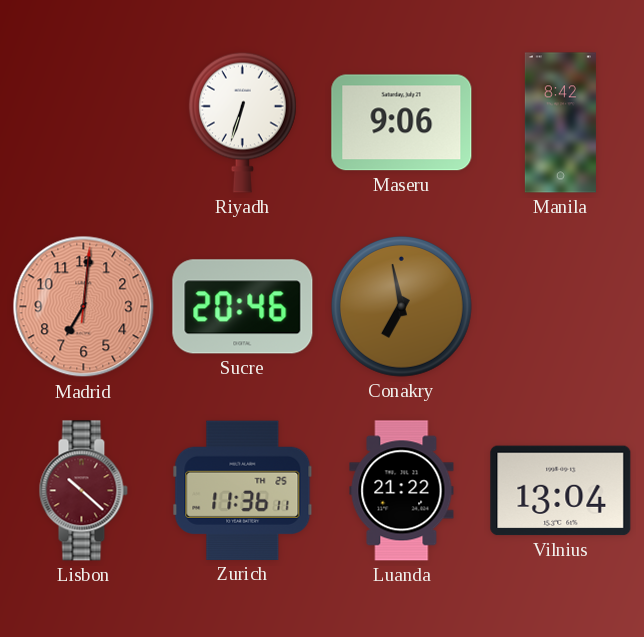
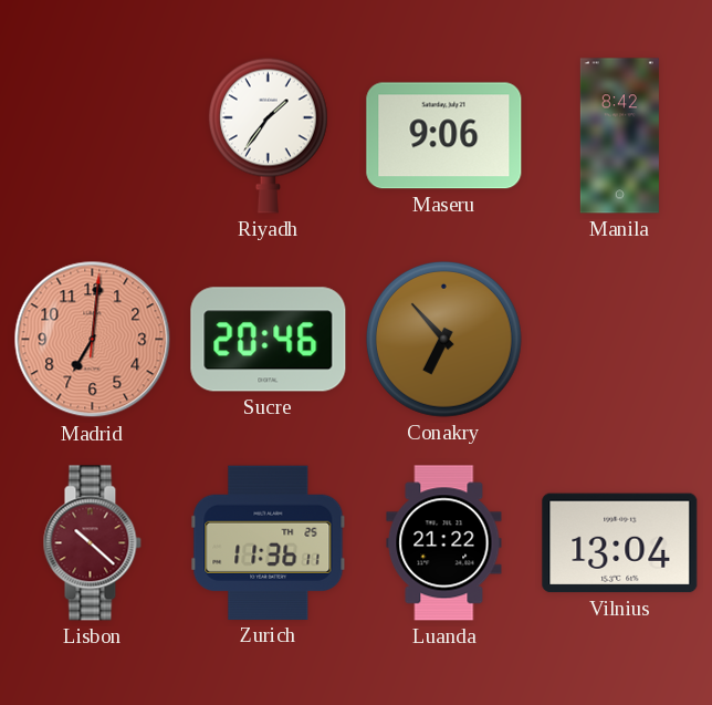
Riyadh: 6:33 -> 1:36 (268, 135)
Conakry: 6:58 -> 6:53 (443, 339)
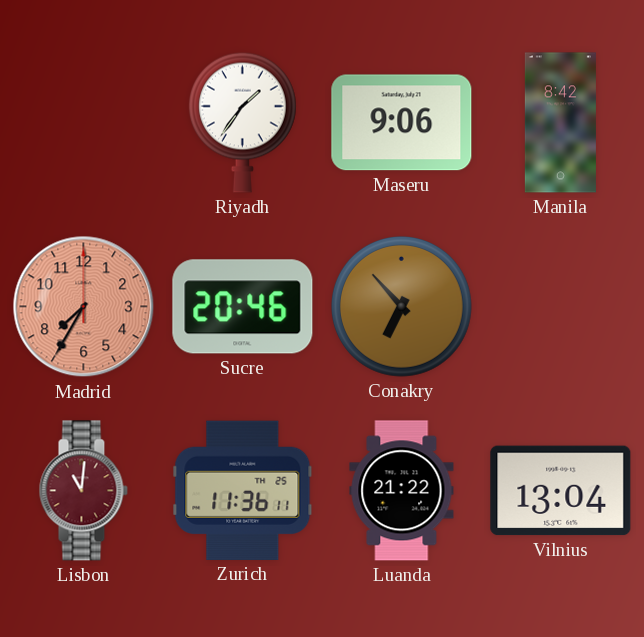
Madrid: 7:01 -> 7:35 (84, 307)
Lisbon: 10:22 -> 11:01 (83, 491)
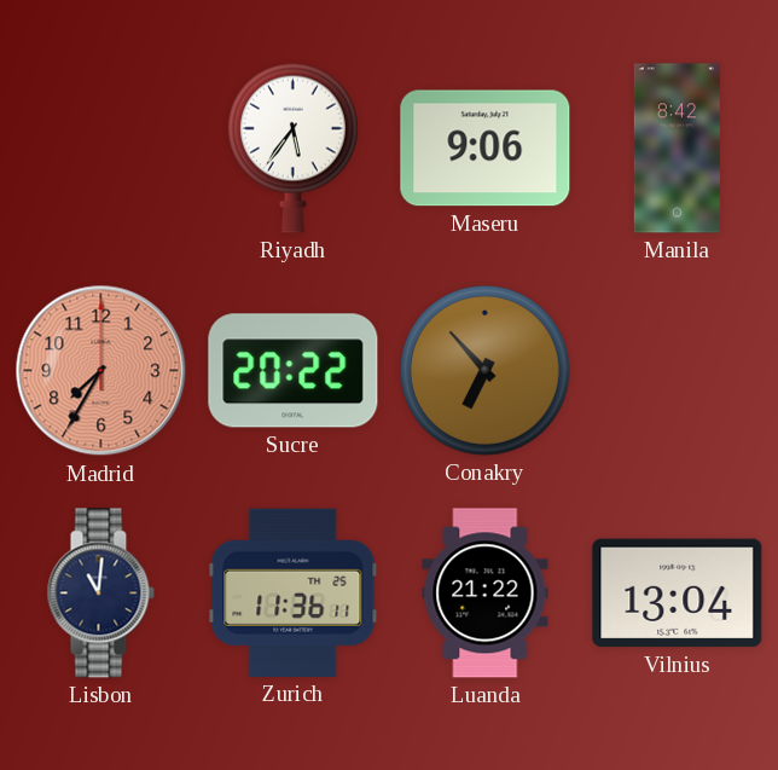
Riyadh: 1:36 -> 5:36 (292, 147)
Sucre: 20:46 -> 20:22 (294, 371)
Lisbon dial: burgundy -> navy (100, 594)
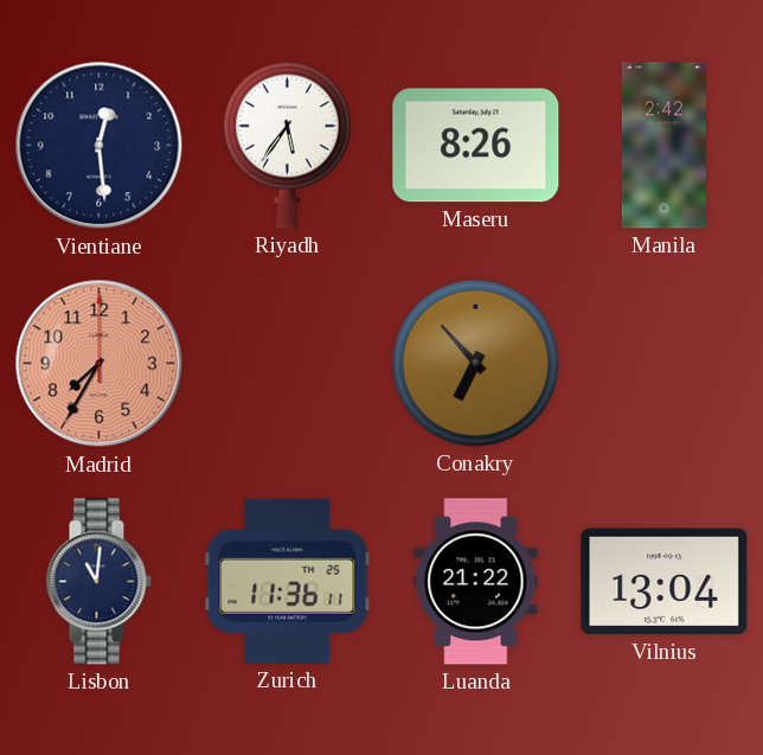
Vientiane: none -> 12:29 (100, 146)
Maseru: 9:06 -> 8:26 (476, 146)
Manila: 8:42 -> 2:42 (663, 146)
Sucre: 20:22 -> none (294, 371)
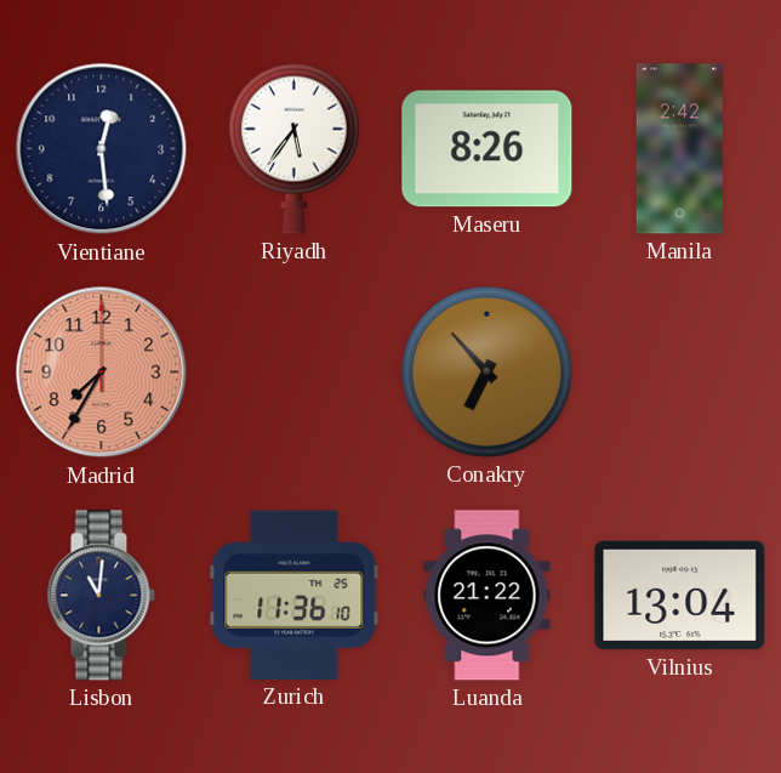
Zurich: 11:36:11 -> 11:36:10 (295, 595)
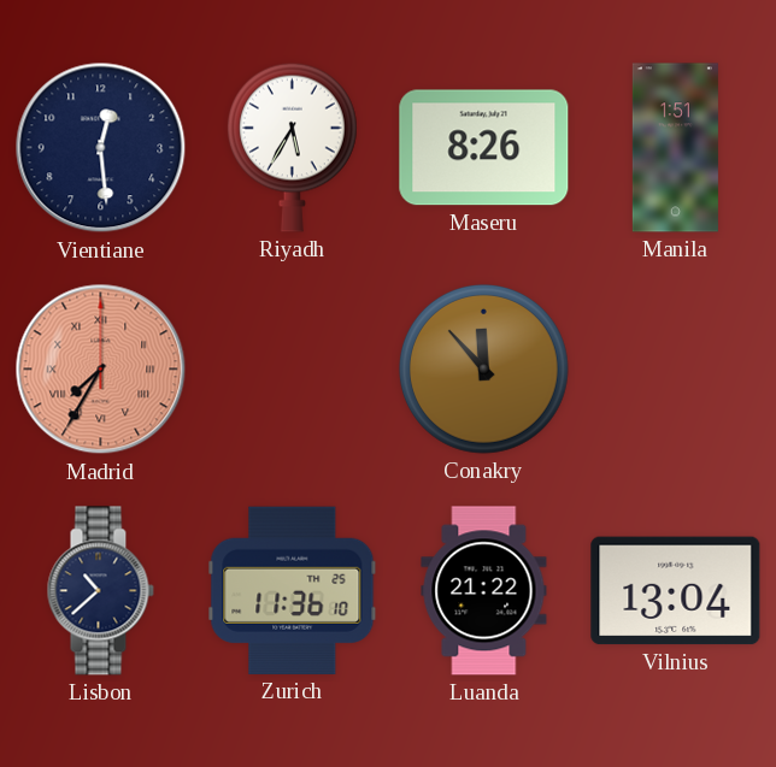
Riyadh: 5:36 -> 5:35 (292, 147)
Manila: 2:42 -> 1:51 (675, 148)
Madrid numerals: Arabic -> Roman (101, 370)
Conakry: 6:53 -> 11:53 (483, 368)
Lisbon: 11:01 -> 10:38 (100, 591)
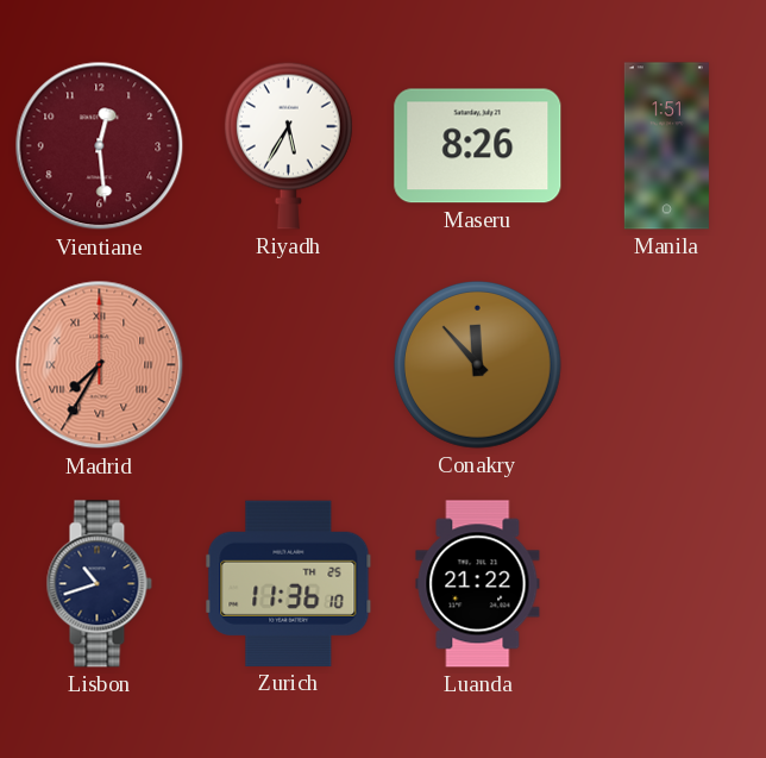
Vientiane dial: navy -> burgundy (100, 146)
Lisbon: 10:38 -> 10:42 (99, 584)
Vilnius: 13:04 -> none (676, 591)
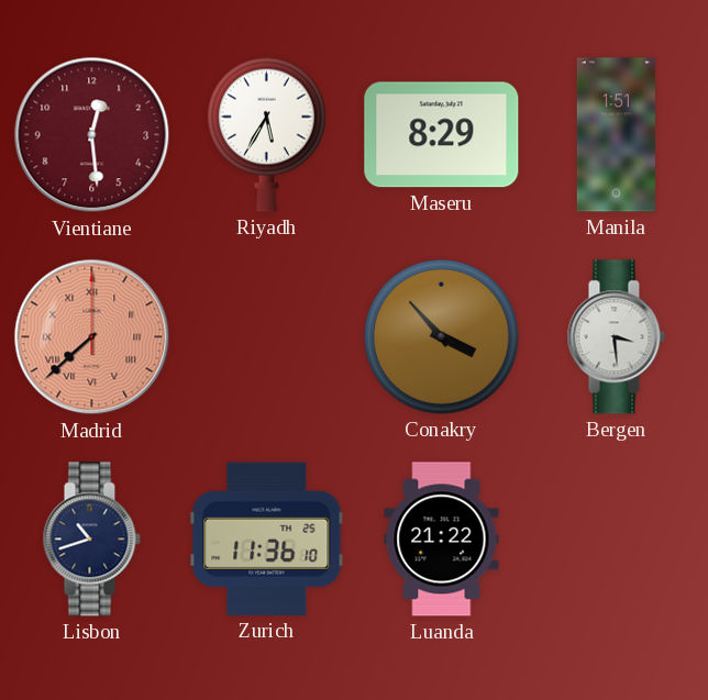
Maseru: 8:26 -> 8:29 (442, 135)
Madrid: 7:35 -> 7:38 (92, 337)
Conakry: 11:53 -> 3:53 (441, 336)
Bergen: none -> 3:29 (616, 337)
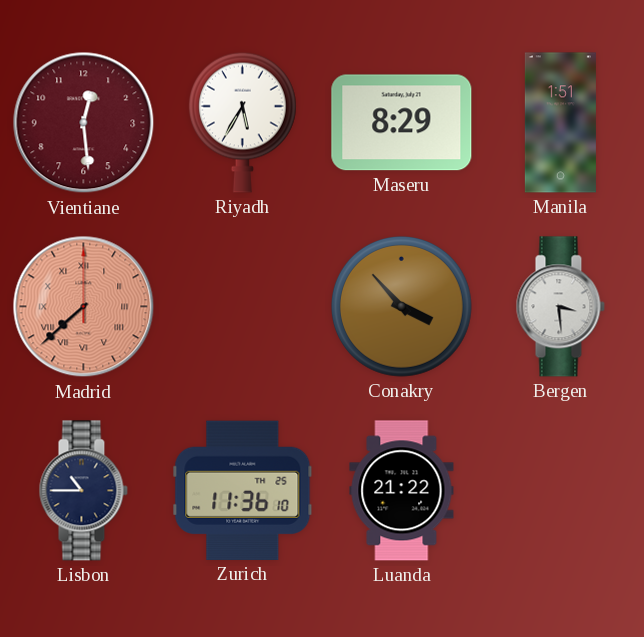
Lisbon: 10:42 -> 10:45 (83, 491)
